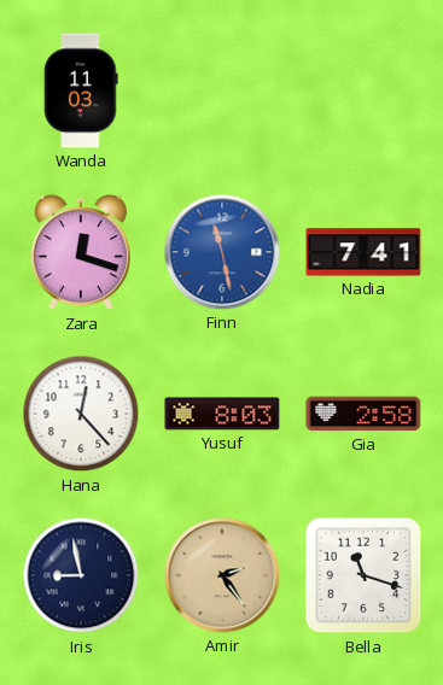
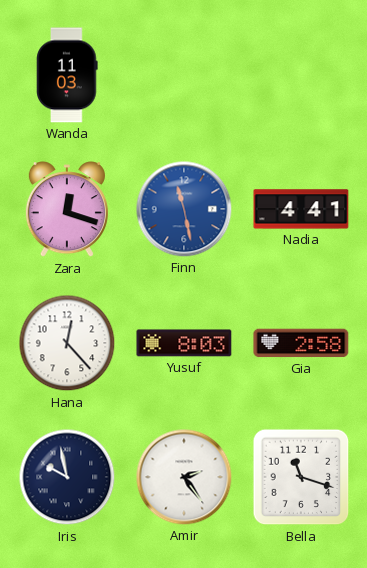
Nadia: 7:41 -> 4:41 (301, 209)
Iris: 8:58 -> 9:58 (67, 477)
Amir dial: champagne -> white (184, 477)
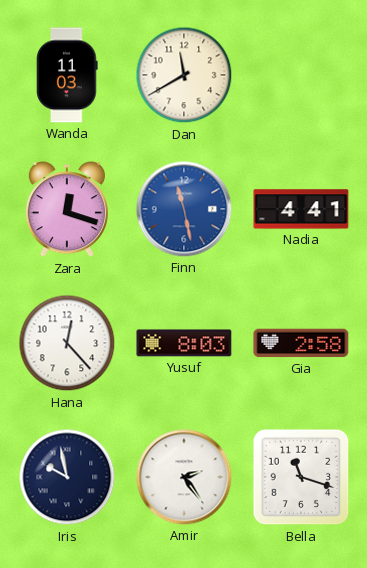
Dan: none -> 11:40 (184, 75)
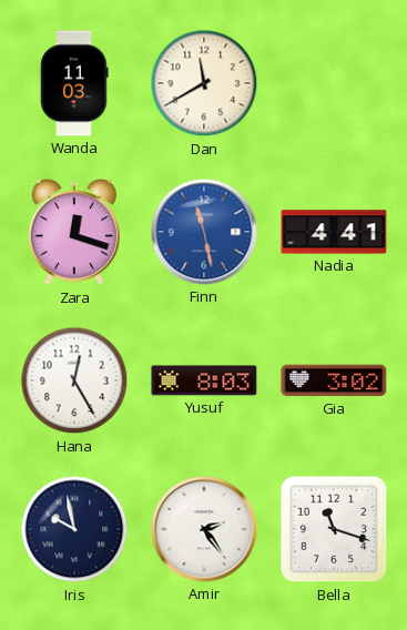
Hana: 12:23 -> 12:25 (74, 380)
Gia: 2:58 -> 3:02 (334, 380)
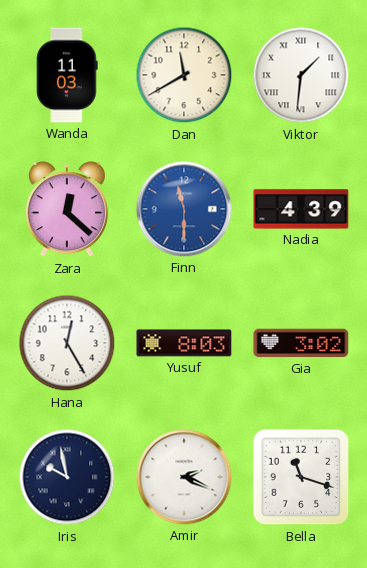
Viktor: none -> 1:31 (301, 75)
Zara: 12:18 -> 12:22 (67, 210)
Finn: 11:28 -> 11:30 (184, 209)
Nadia: 4:41 -> 4:39 (301, 209)
Amir: 2:24 -> 2:19 (184, 477)
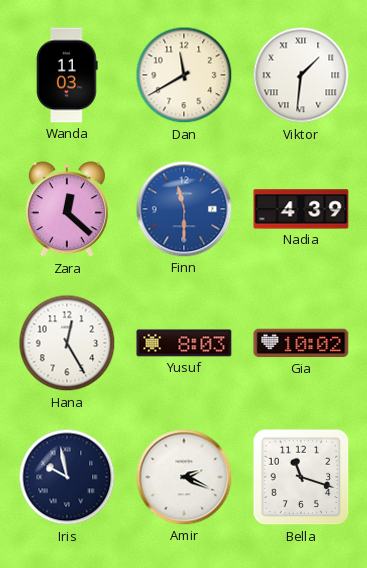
Gia: 3:02 -> 10:02 (301, 343)
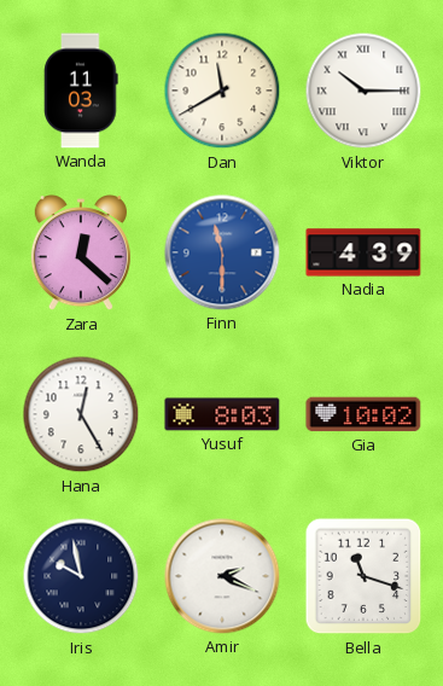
Viktor: 1:31 -> 10:15 (363, 91)
